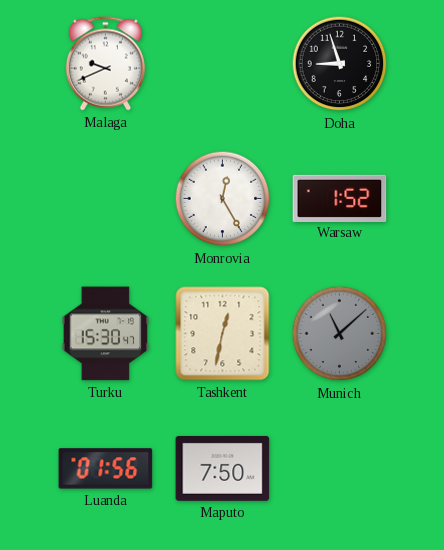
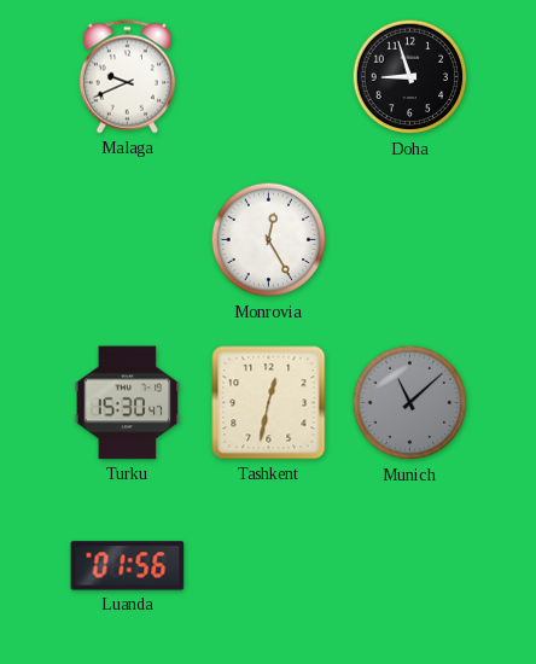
Warsaw: 1:52 -> none (340, 198)
Maputo: 7:50 -> none (223, 468)
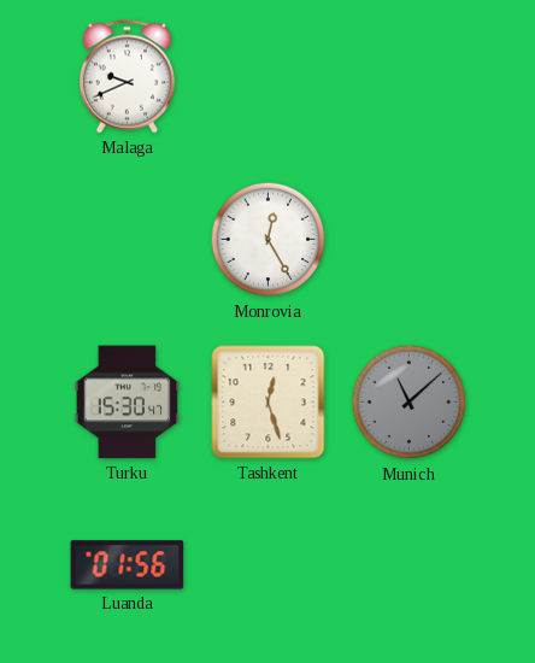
Doha: 8:57 -> none (410, 77)
Tashkent: 12:32 -> 12:27 (269, 403)
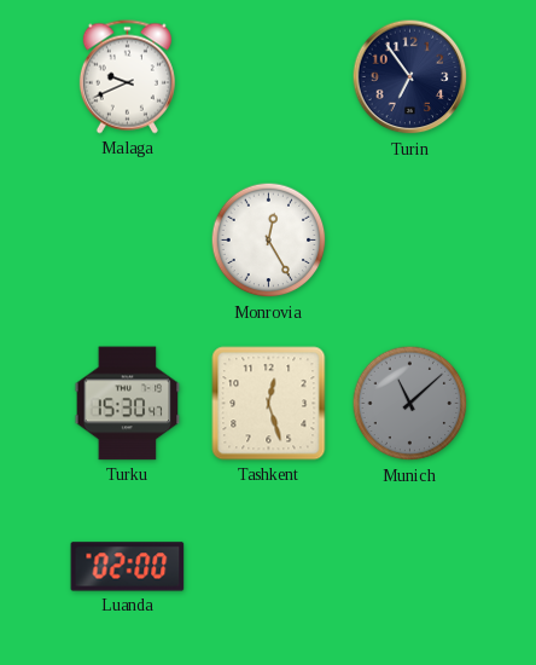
Turin: none -> 6:54 (410, 77)
Luanda: 01:56 -> 02:00 (128, 567)
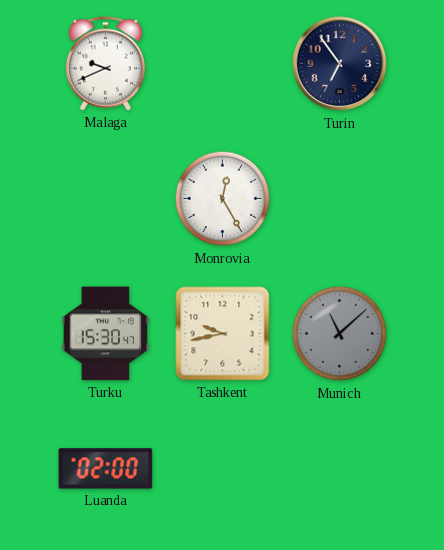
Tashkent: 12:27 -> 9:43 (223, 334)
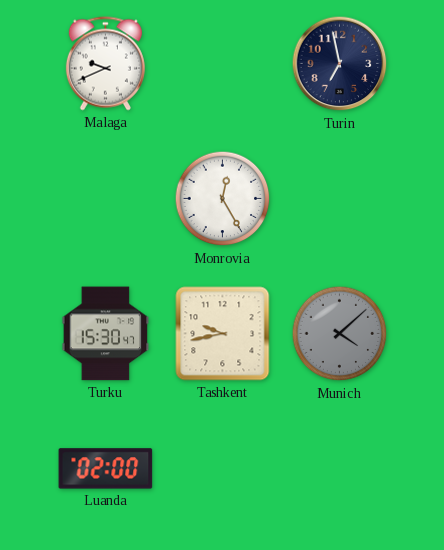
Turin: 6:54 -> 6:58 (340, 64)
Munich: 11:08 -> 4:08 (340, 334)
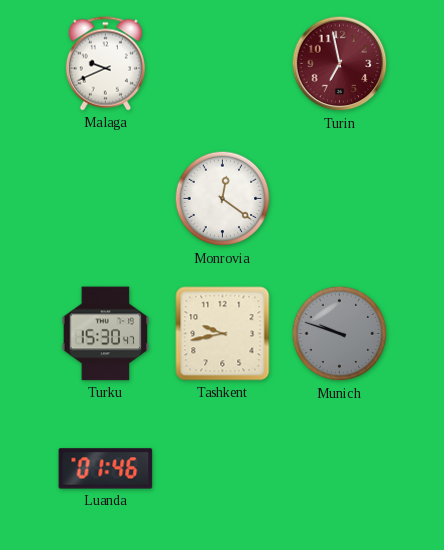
Turin dial: navy -> burgundy (340, 64)
Monrovia: 12:25 -> 12:21 (223, 199)
Munich: 4:08 -> 9:48 (340, 334)
Luanda: 02:00 -> 01:46 (106, 469)
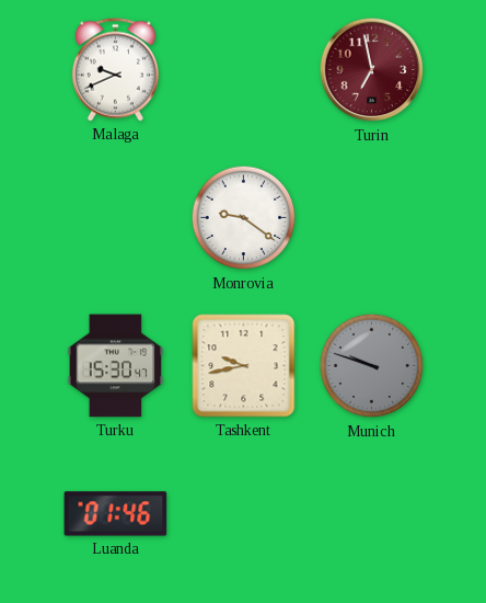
Monrovia: 12:21 -> 9:21 (244, 218)
